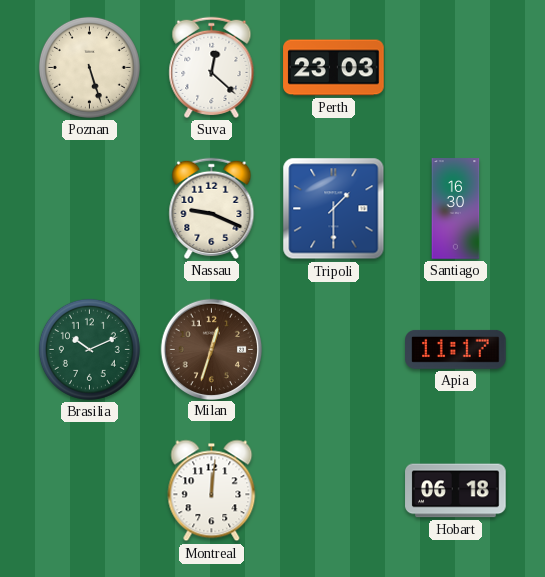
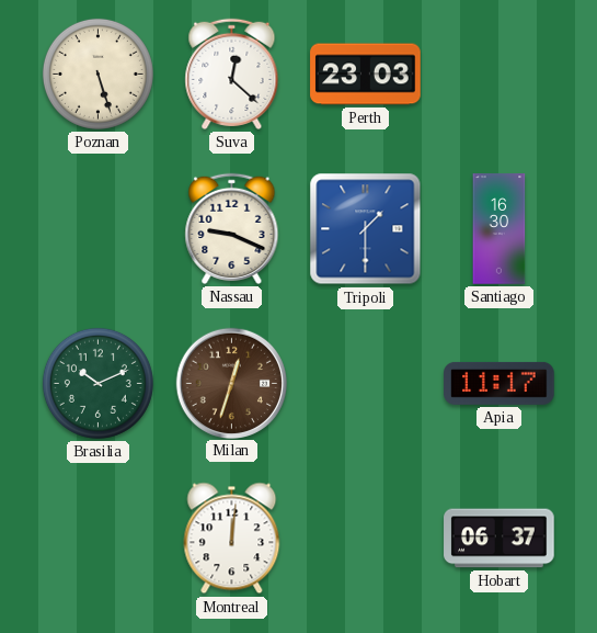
Hobart: 06:18 -> 06:37 (500, 539)
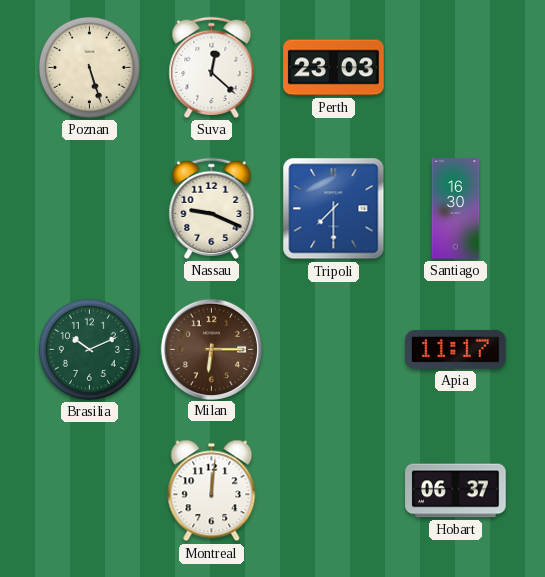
Tripoli: 1:30 -> 7:30 (334, 209)
Milan: 12:33 -> 6:15 (211, 349)
